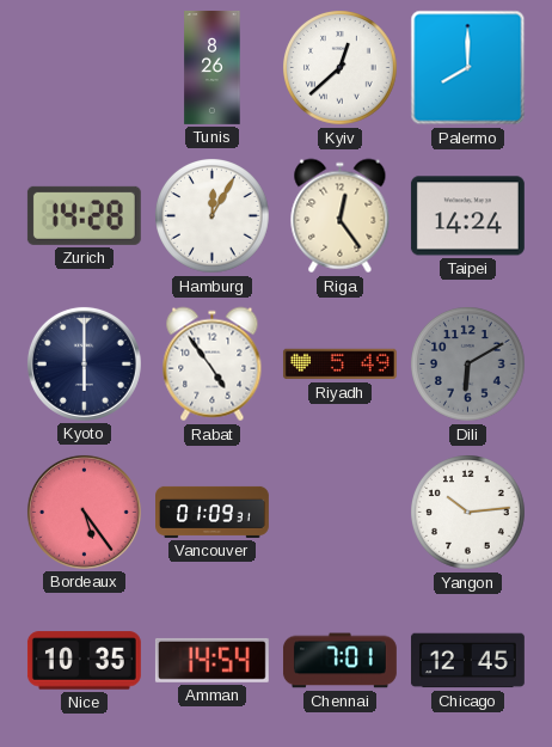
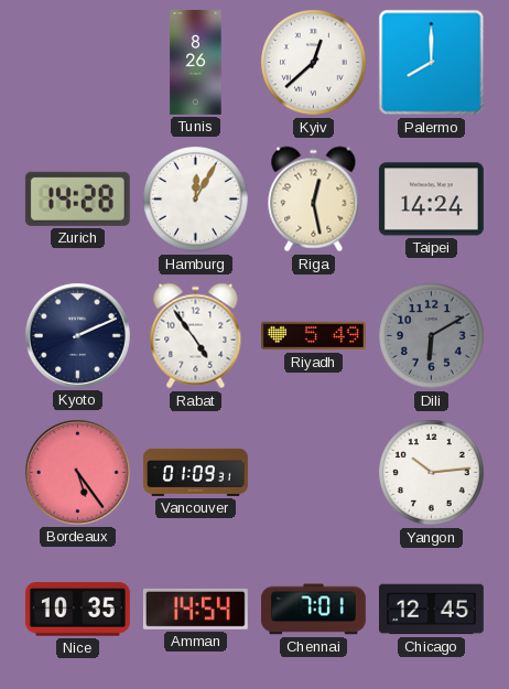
Riga: 12:24 -> 12:28 (314, 200)
Kyoto: 6:00 -> 2:11 (77, 335)
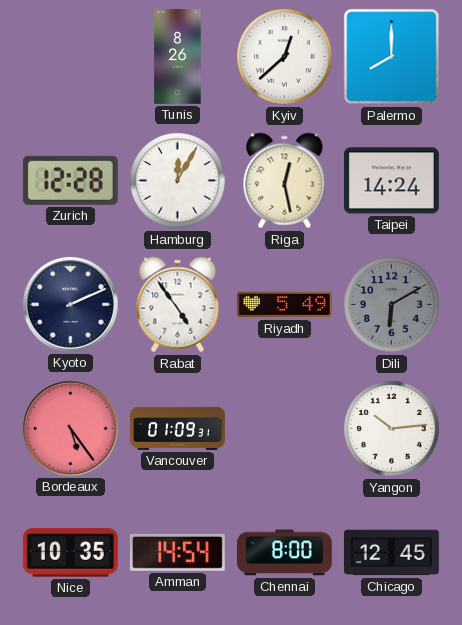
Zurich: 14:28 -> 12:28 (70, 180)
Chennai: 7:01 -> 8:00 (284, 553)
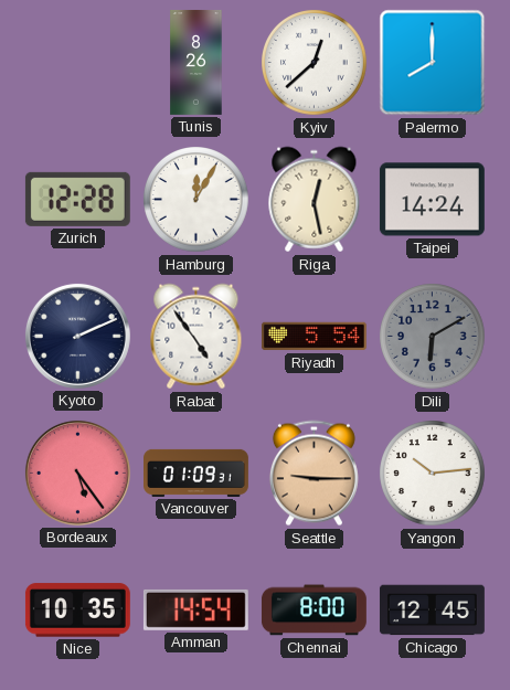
Riyadh: 5:49 -> 5:54 (314, 337)
Seattle: none -> 9:15 (314, 474)
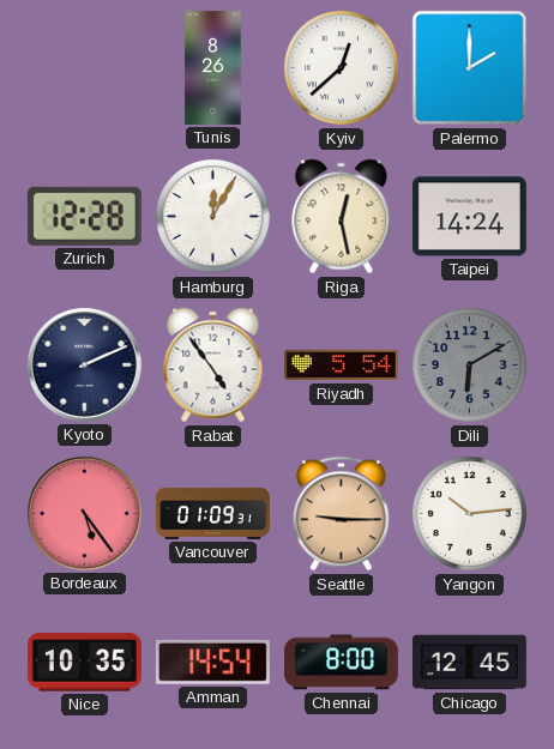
Palermo: 8:00 -> 2:00 (470, 68)
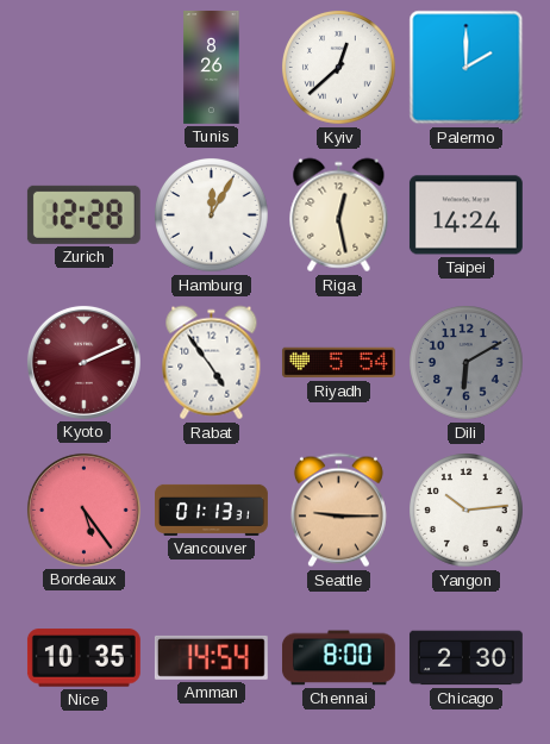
Kyoto dial: navy -> burgundy (83, 362)
Vancouver: 01:09 -> 01:13 (212, 509)
Chicago: 12:45 -> 2:30 (465, 658)
